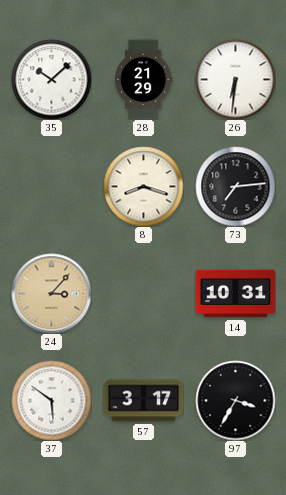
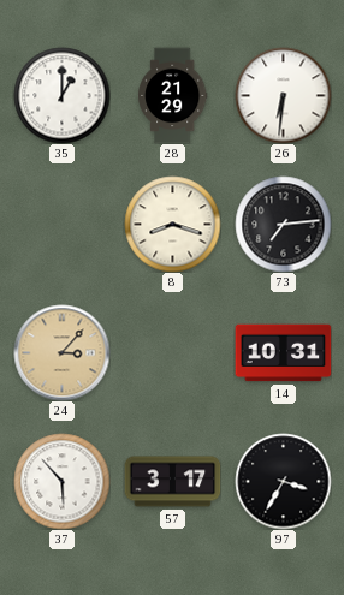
35: 10:08 -> 1:00 (61, 95)
37: 5:51 -> 5:53 (61, 481)
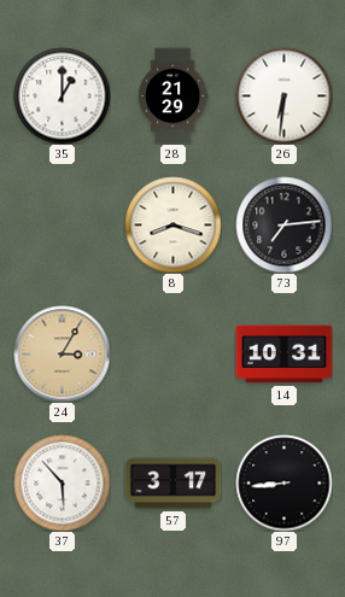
24: 3:07 -> 3:05 (62, 353)
97: 3:35 -> 8:44 (283, 482)
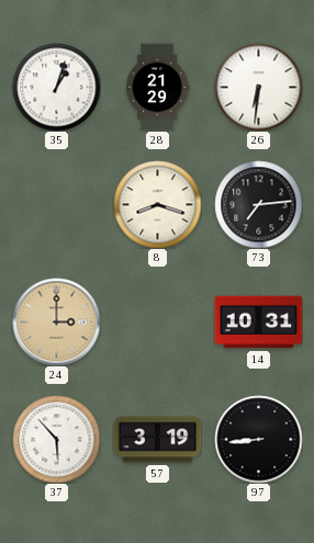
35: 1:00 -> 1:03 (56, 87)
24: 3:05 -> 3:00 (56, 321)
57: 3:17 -> 3:19 (157, 440)
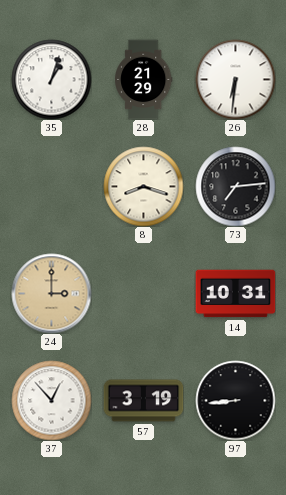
37: 5:53 -> 12:53 (51, 400)
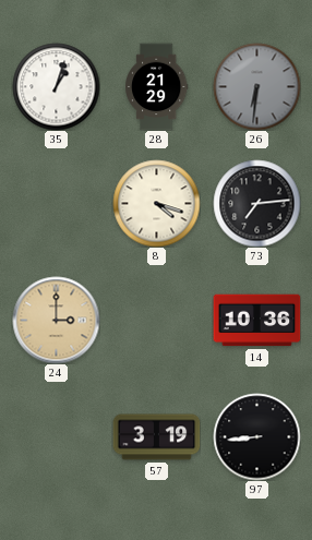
26 dial: white -> grey (256, 86)
8: 8:18 -> 4:18 (156, 203)
14: 10:31 -> 10:36 (256, 321)
37: 12:53 -> none (51, 400)
